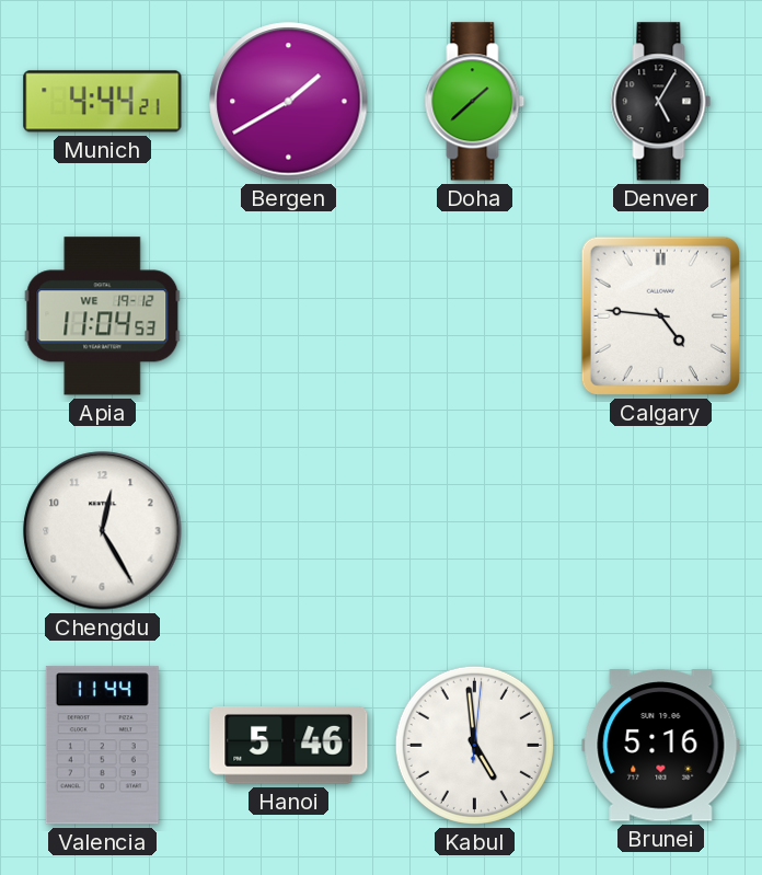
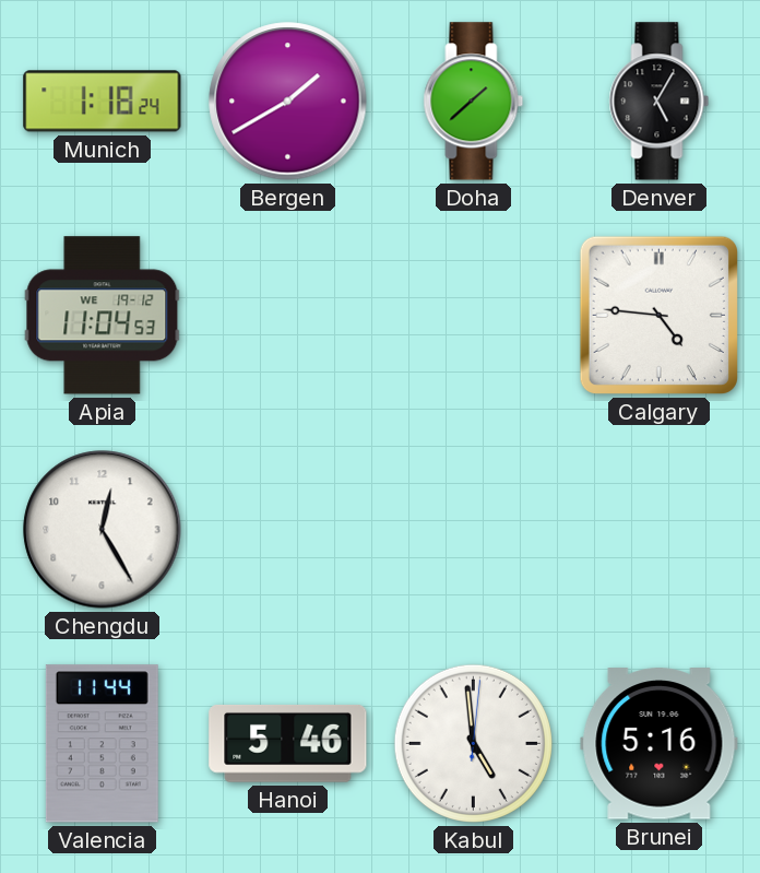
Munich: 4:44 -> 1:18 (103, 102)
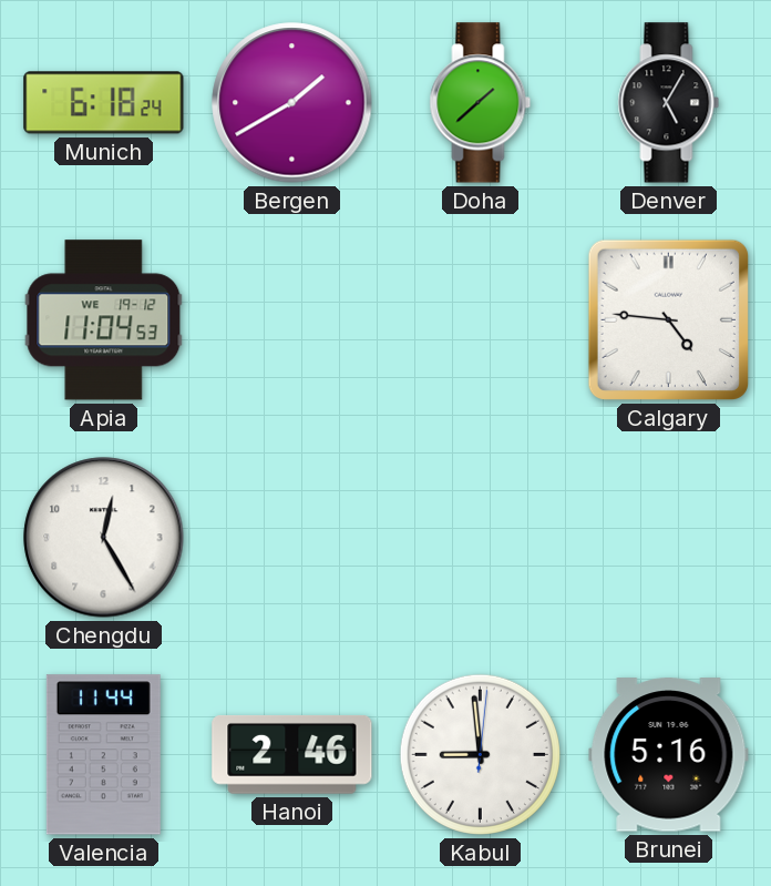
Munich: 1:18 -> 6:18 (104, 103)
Hanoi: 5:46 -> 2:46 (292, 754)
Kabul: 4:59 -> 8:59 (480, 754)
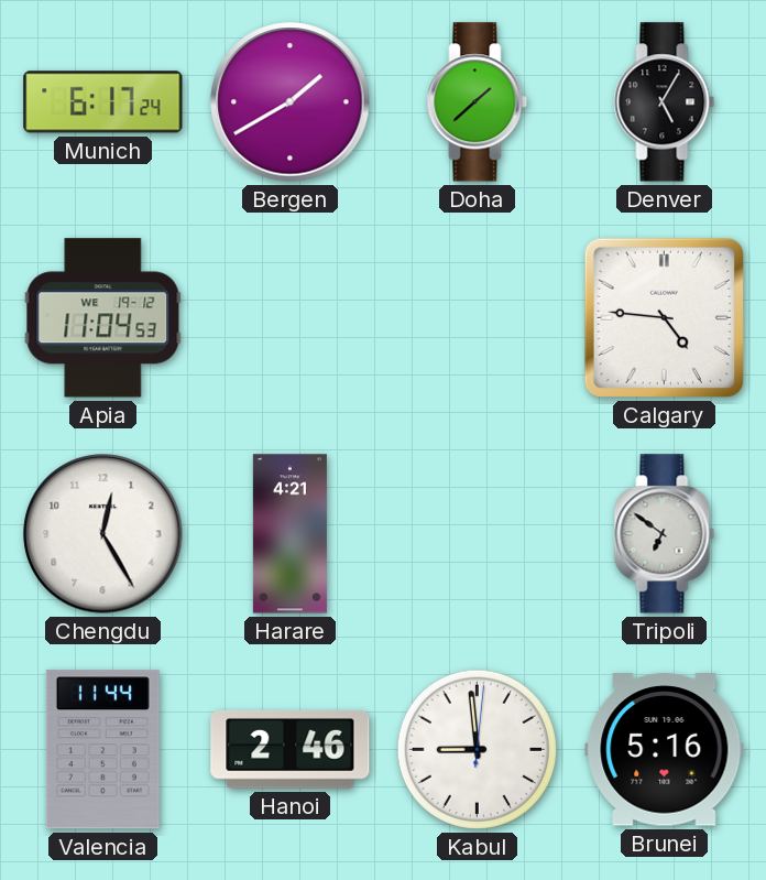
Munich: 6:18 -> 6:17 (103, 102)
Harare: none -> 4:21 (289, 534)
Tripoli: none -> 6:51 (665, 534)
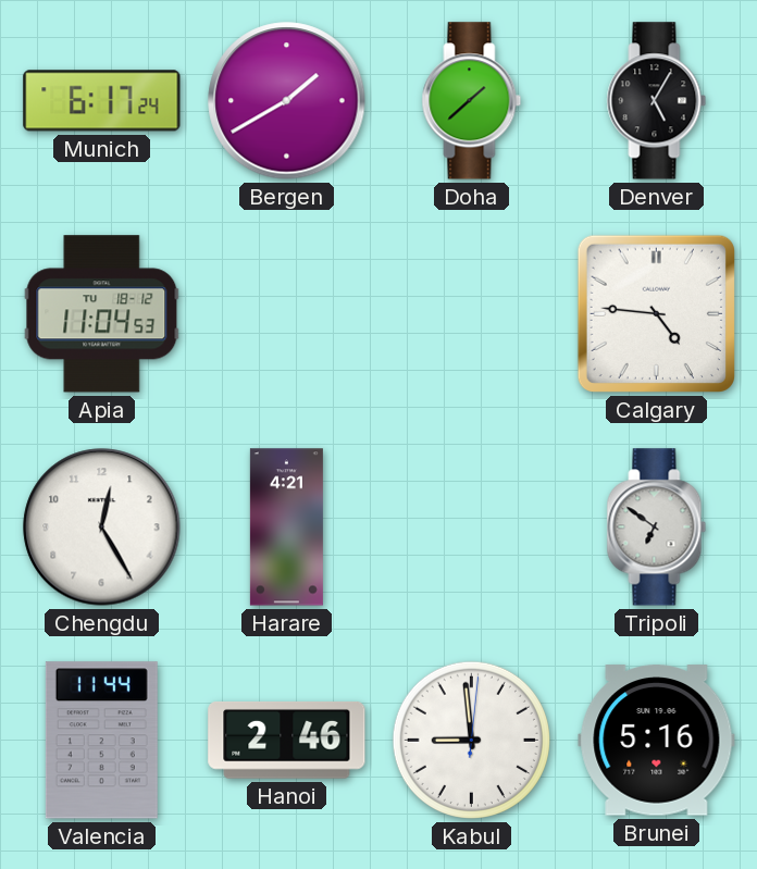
Apia date: WE 19-12 -> TU 18-12 (102, 314)
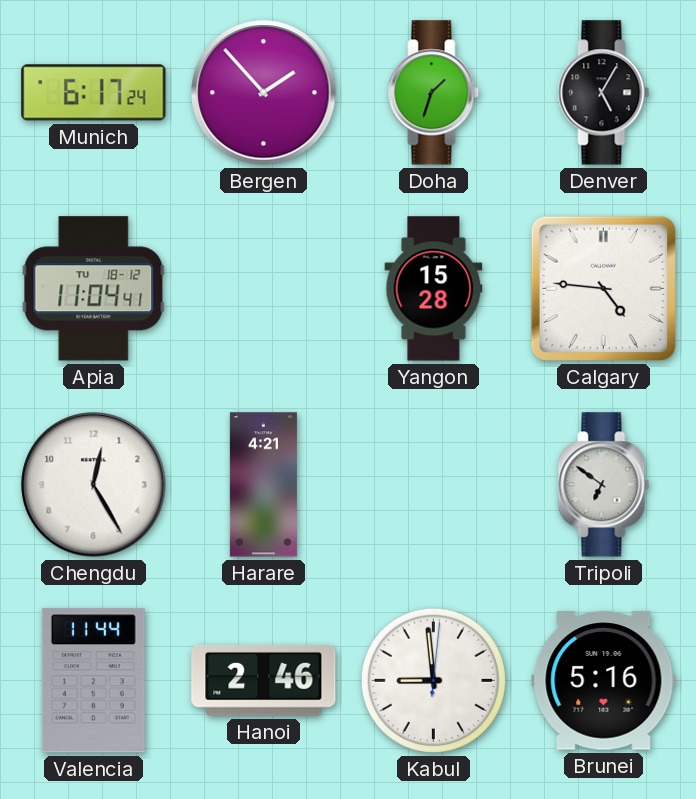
Bergen: 1:40 -> 1:53 (264, 93)
Doha: 1:38 -> 1:33 (434, 93)
Apia: 11:04:53 -> 11:04:41 (94, 289)
Yangon: none -> 15:28 (434, 289)
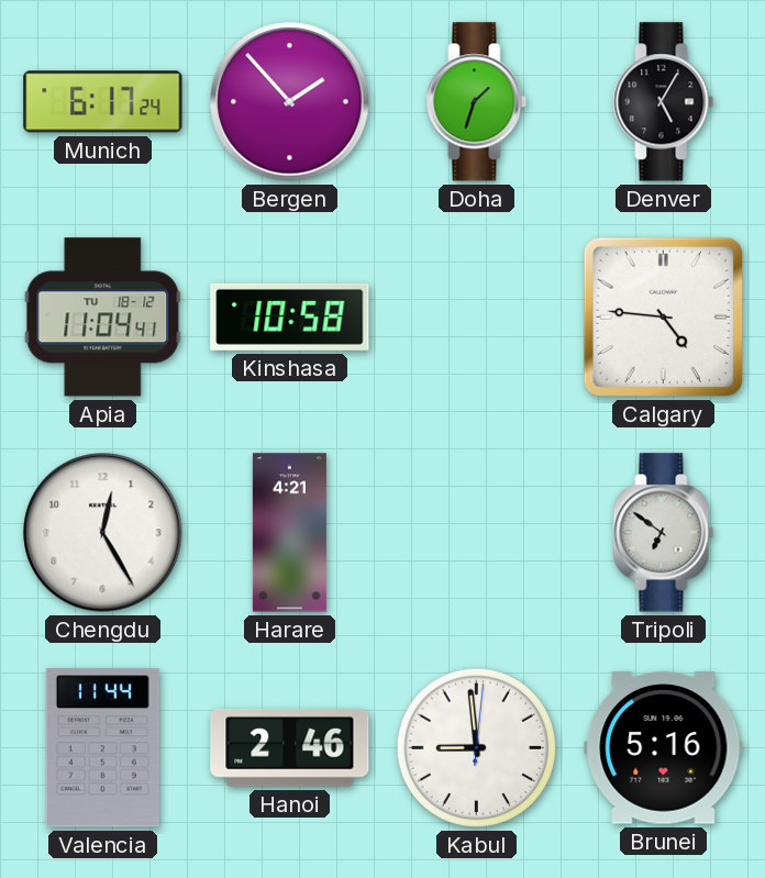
Kinshasa: none -> 10:58 (290, 316)
Yangon: 15:28 -> none (434, 289)
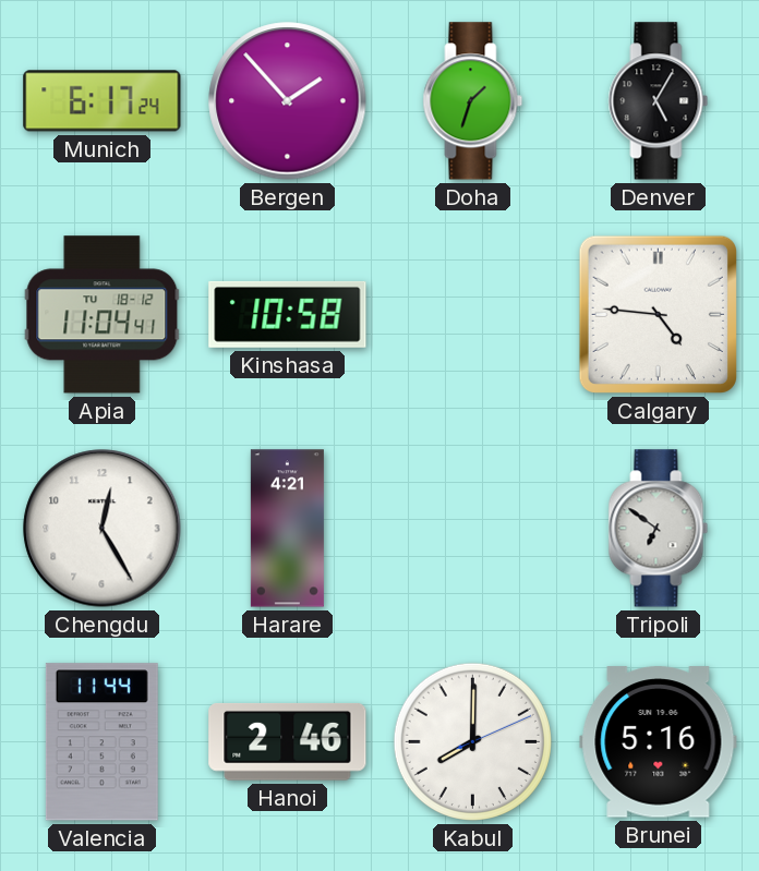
Kabul: 8:59 -> 8:00 (472, 741)
